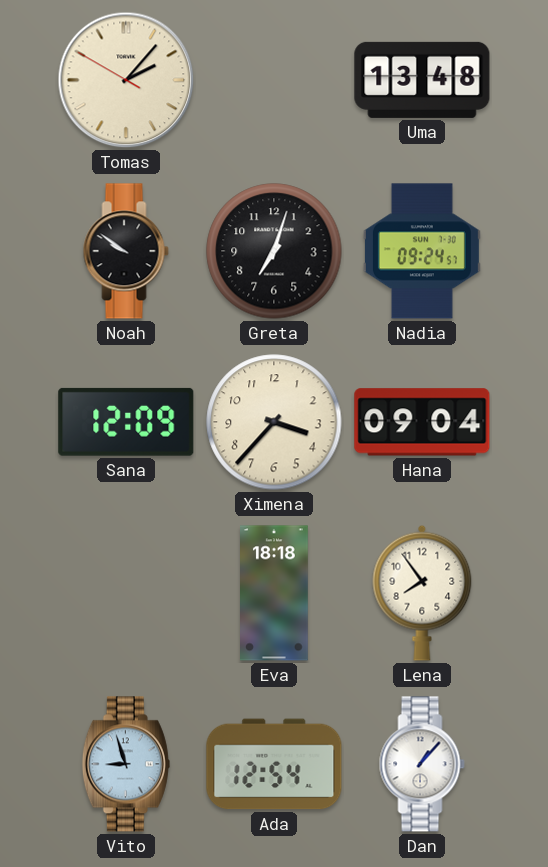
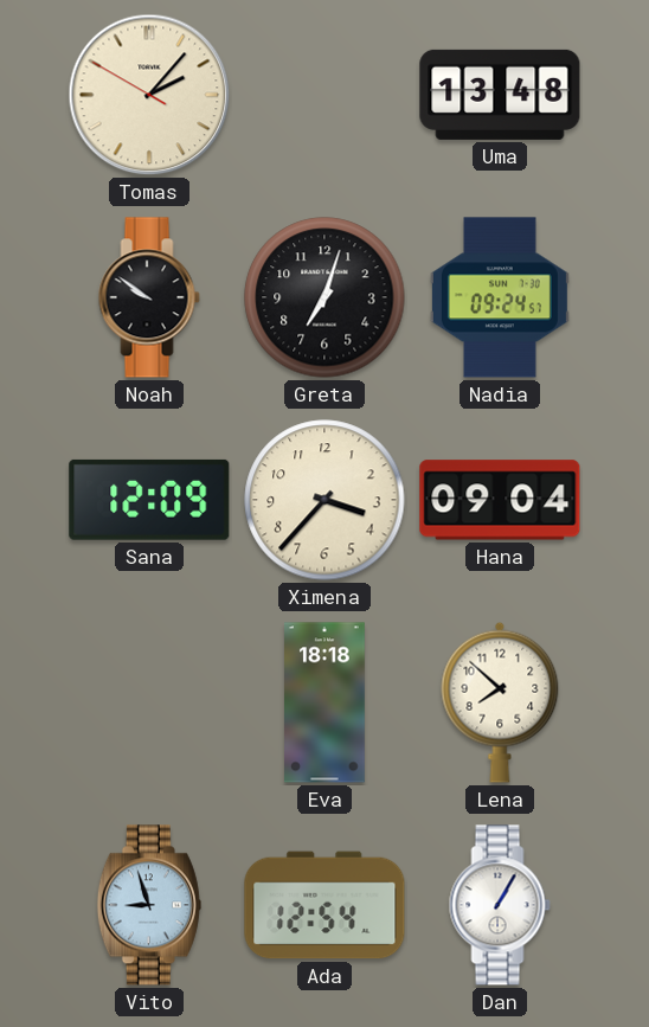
Lena: 7:54 -> 7:52 (500, 702)
Dan: 1:07 -> 1:05 (500, 905)
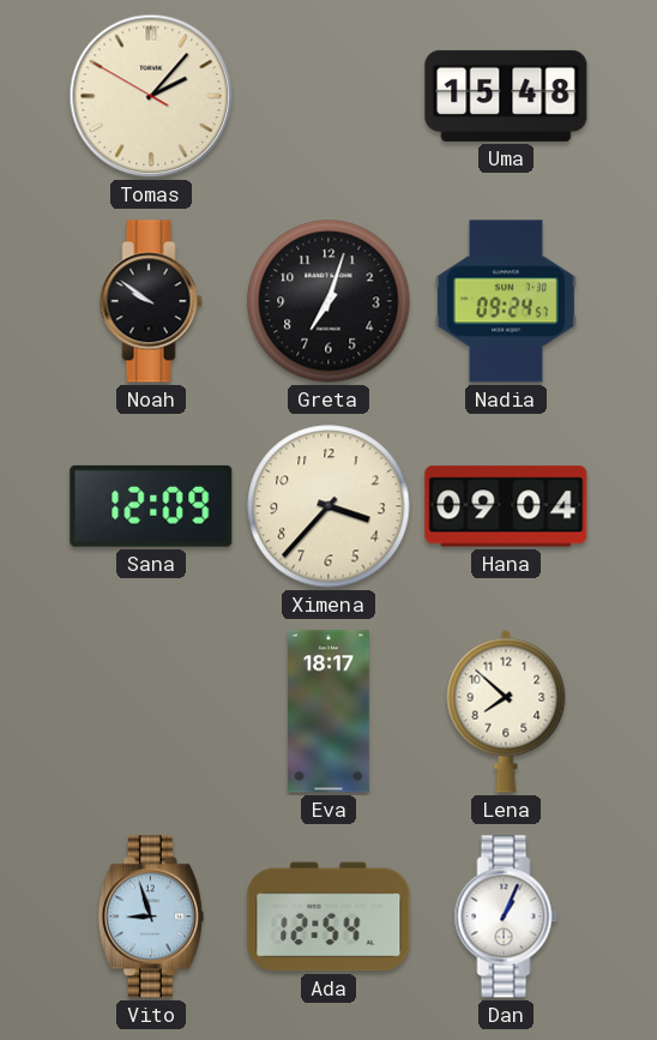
Uma: 13:48 -> 15:48 (506, 96)
Eva: 18:18 -> 18:17 (330, 711)
Dan: 1:05 -> 1:04 (506, 916)
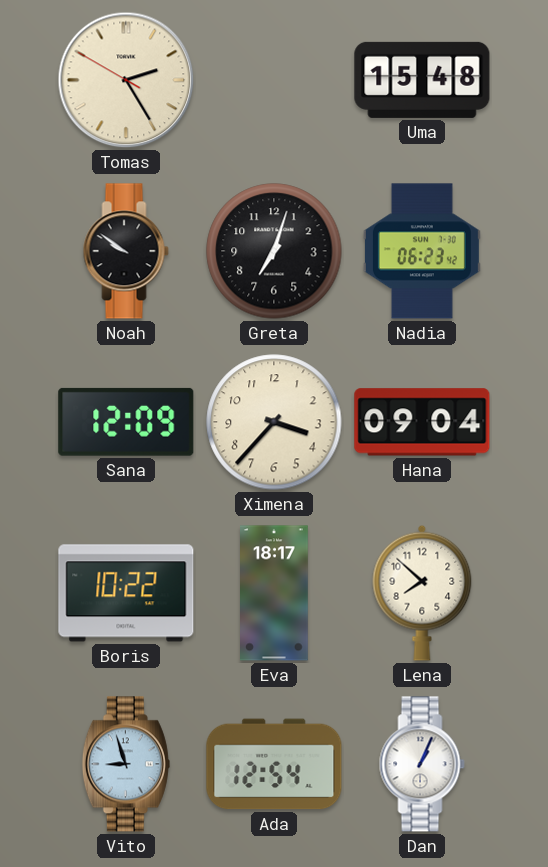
Tomas: 2:06 -> 2:24 (126, 80)
Nadia: 09:24 -> 06:23 (422, 251)
Boris: none -> 10:22 (126, 593)
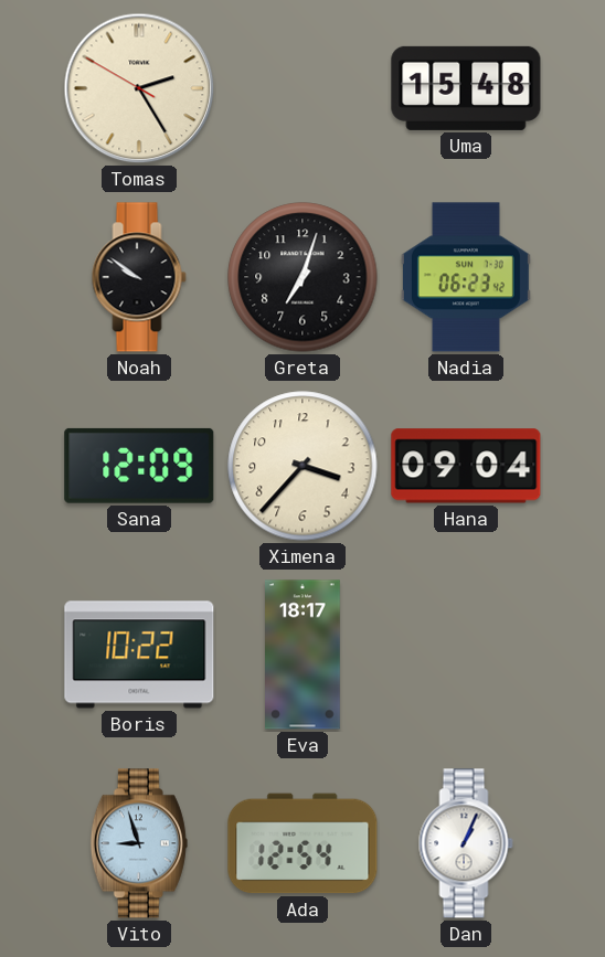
Lena: 7:52 -> none (422, 593)
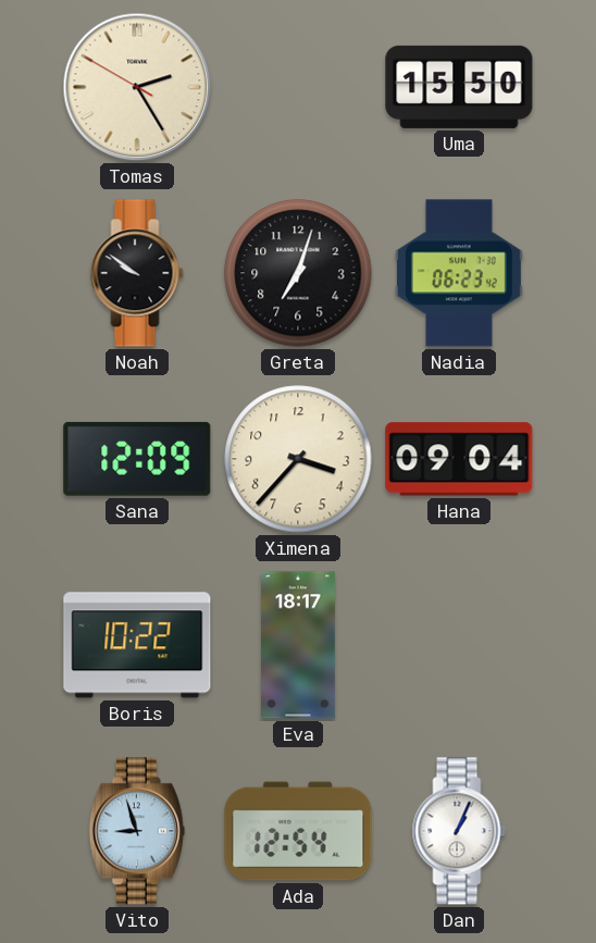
Uma: 15:48 -> 15:50 (459, 87)
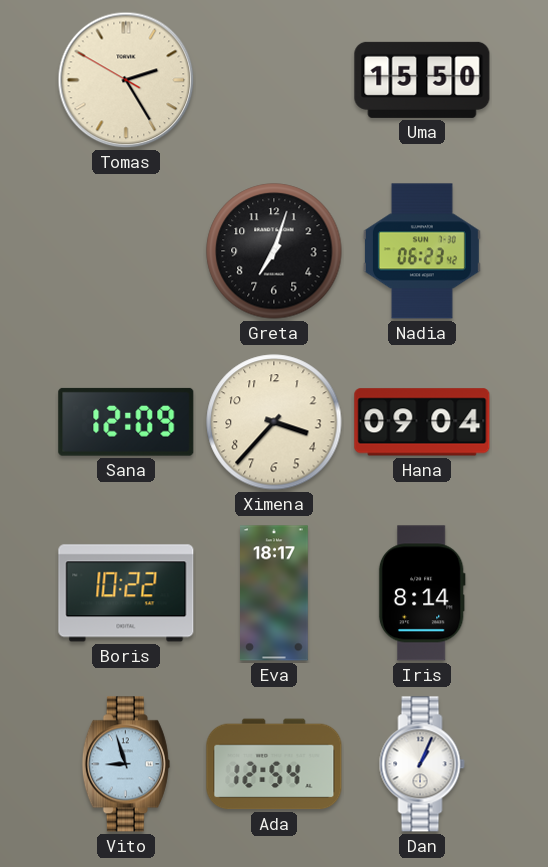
Noah: 9:51 -> none (137, 273)
Iris: none -> 8:14 (422, 593)
